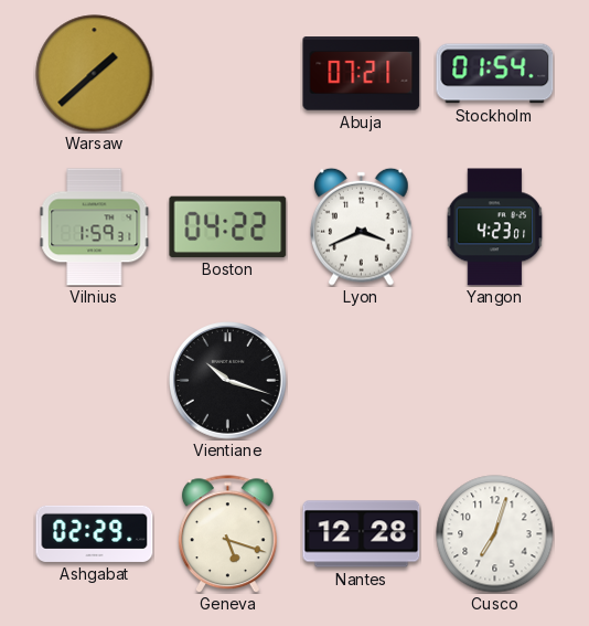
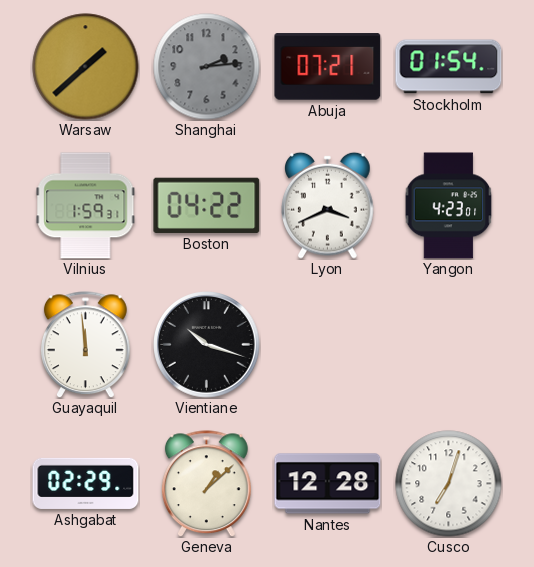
Shanghai: none -> 2:14 (207, 67)
Guayaquil: none -> 11:59 (85, 345)
Geneva: 5:18 -> 1:08 (206, 484)
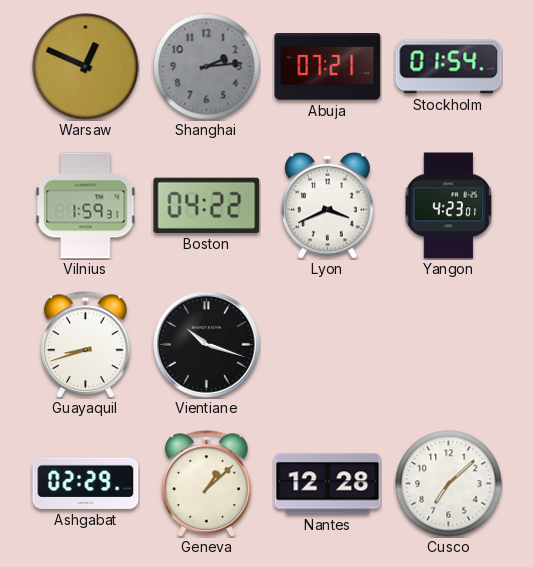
Warsaw: 1:38 -> 12:49 (86, 67)
Guayaquil: 11:59 -> 8:42 (85, 345)
Cusco: 7:03 -> 7:08 (449, 484)
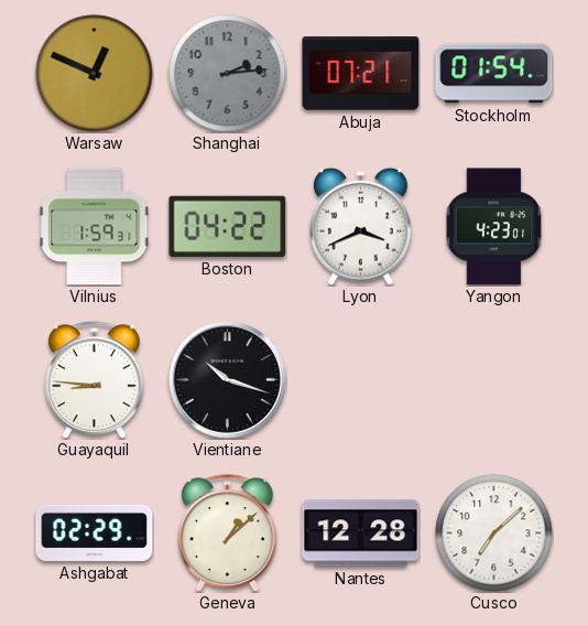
Guayaquil: 8:42 -> 8:46 (94, 380)
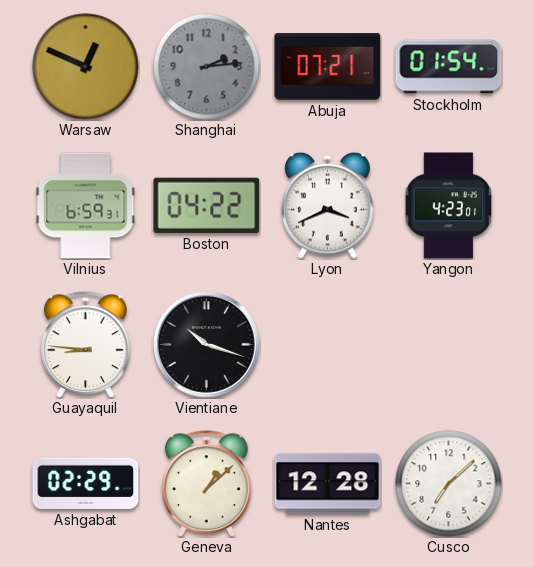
Vilnius: 1:59 -> 6:59 (86, 206)
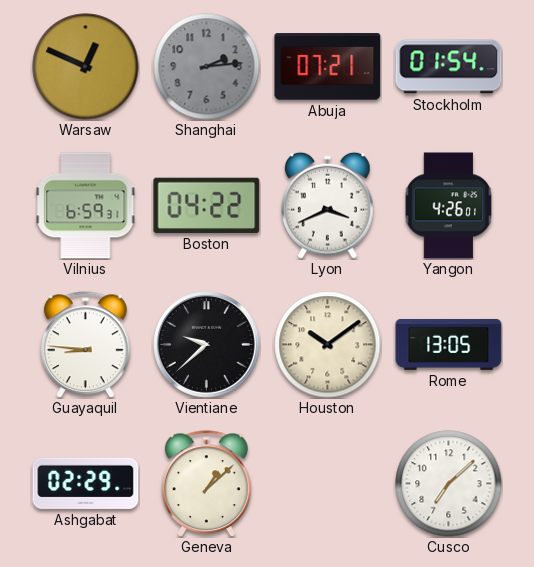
Yangon: 4:23 -> 4:26 (449, 206)
Vientiane: 10:18 -> 9:38 (207, 345)
Houston: none -> 10:09 (328, 345)
Rome: none -> 13:05 (449, 344)
Nantes: 12:28 -> none (328, 484)
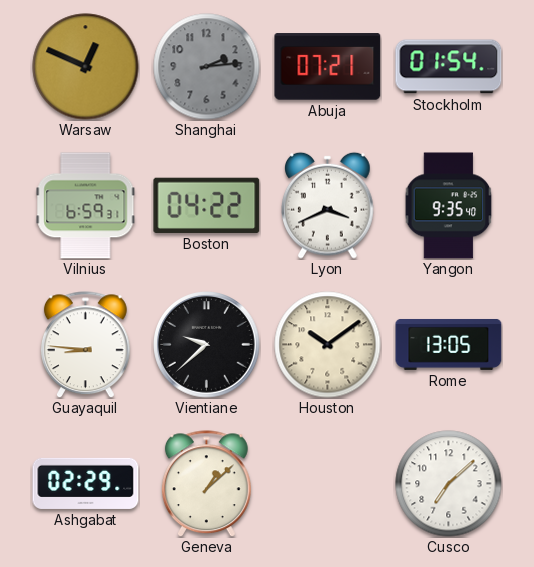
Yangon: 4:26 -> 9:35 (449, 206)
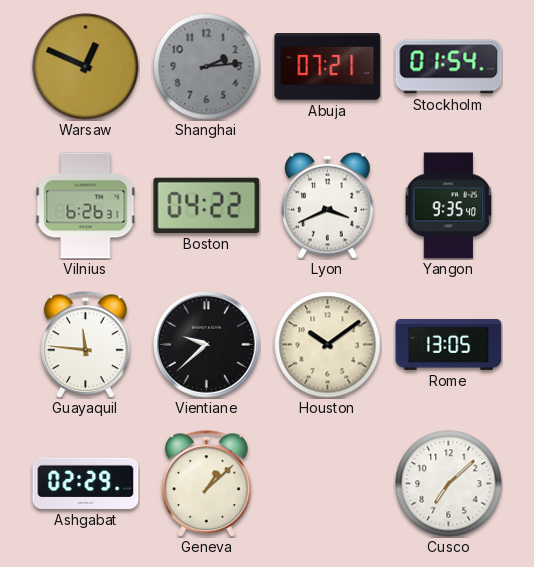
Vilnius: 6:59 -> 6:26 (86, 206)
Guayaquil: 8:46 -> 11:46 (85, 345)
